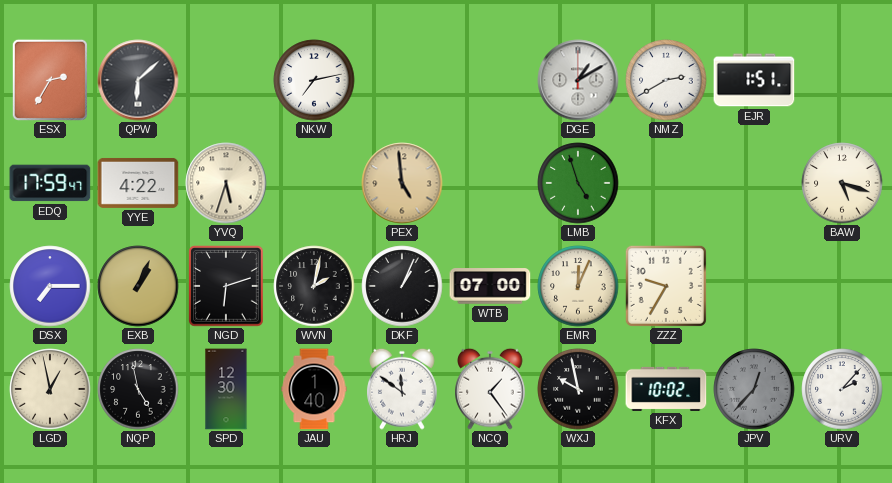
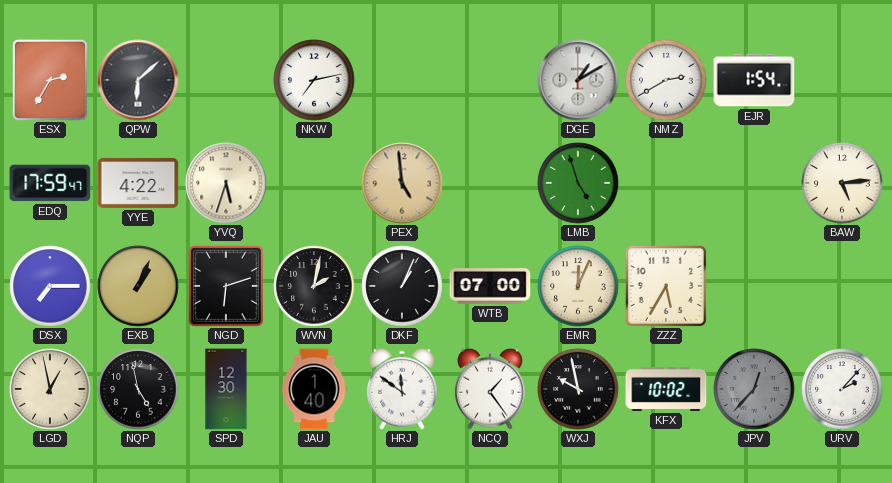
EJR: 1:51 -> 1:54 (754, 80)
BAW: 5:18 -> 5:14 (842, 183)
ZZZ: 9:35 -> 5:35 (666, 286)
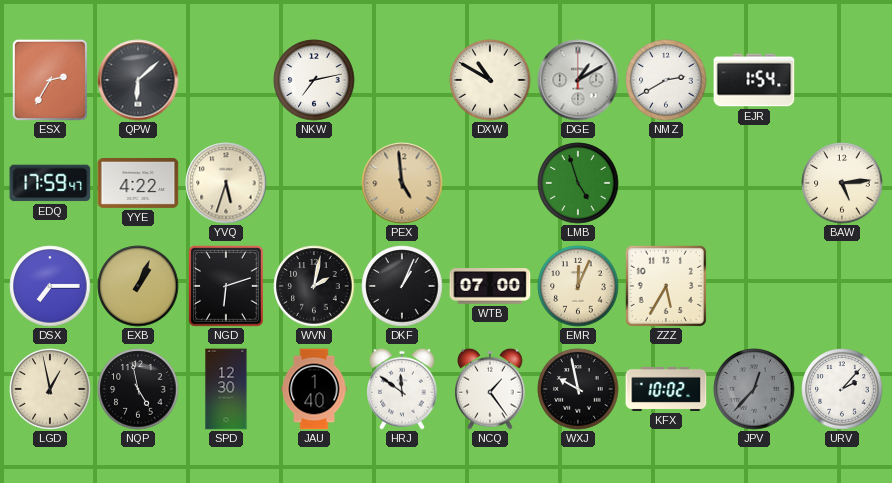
DXW: none -> 10:50 (490, 80)
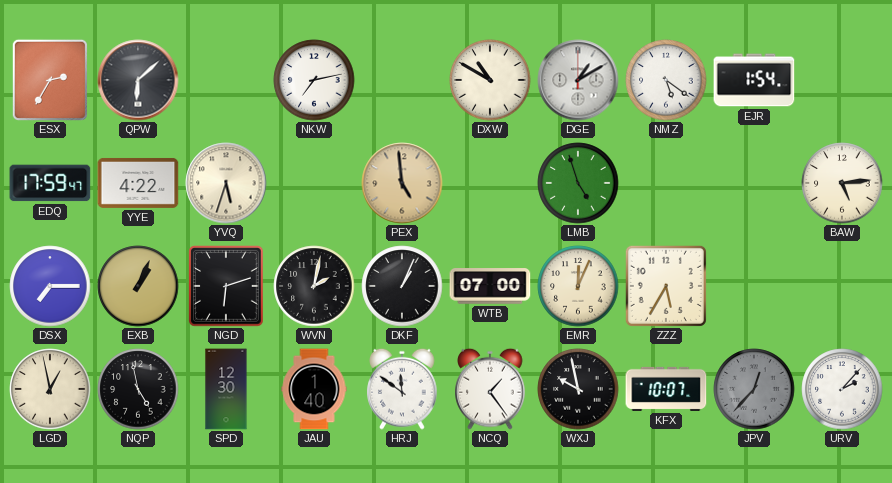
NMZ: 2:40 -> 5:21 (666, 80)
KFX: 10:02 -> 10:07 (666, 389)
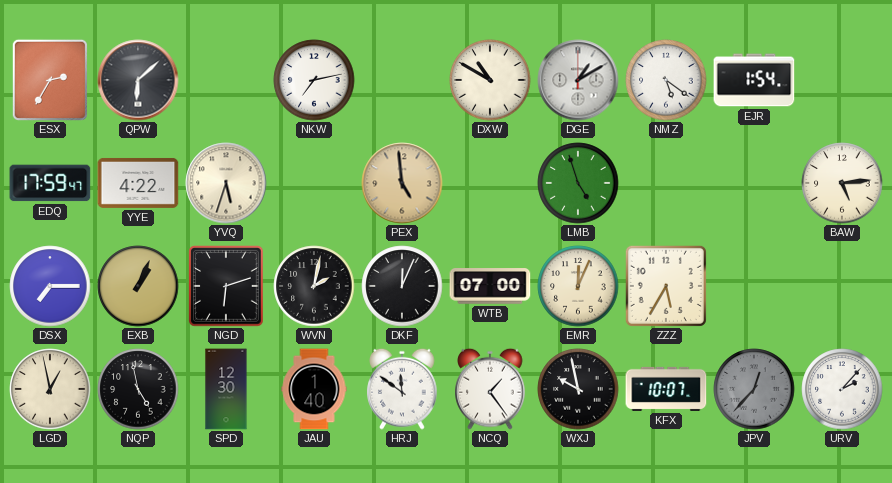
DKF: 1:04 -> 12:04 (402, 286)
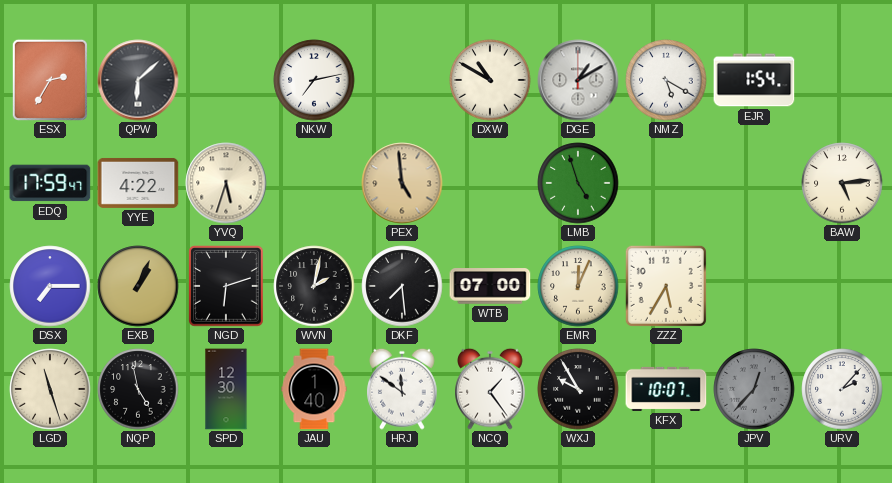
NMZ: 5:21 -> 5:20 (666, 80)
DKF: 12:04 -> 7:29 (402, 286)
LGD: 12:58 -> 11:27 (50, 389)
WXJ: 9:58 -> 9:55 (578, 389)
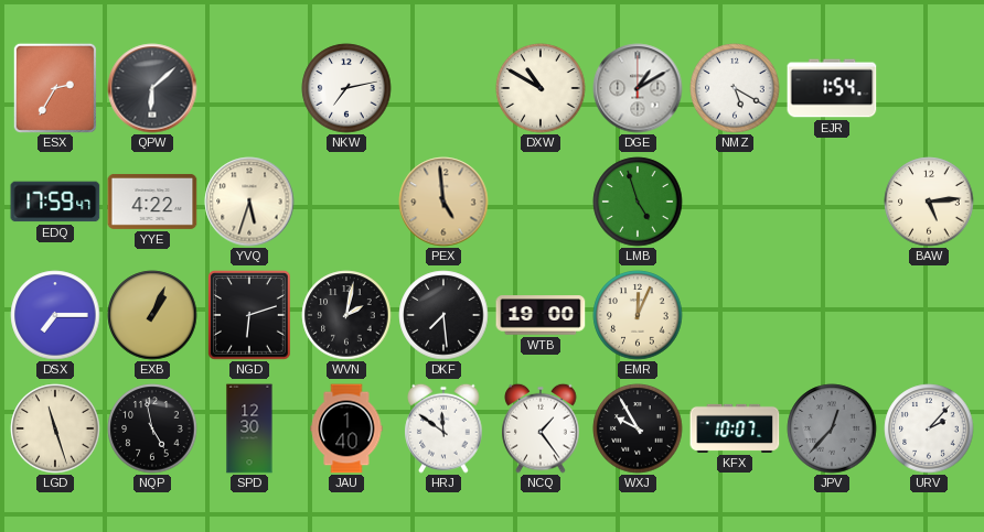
WTB: 07:00 -> 19:00 (541, 315)
ZZZ: 5:35 -> none (666, 286)
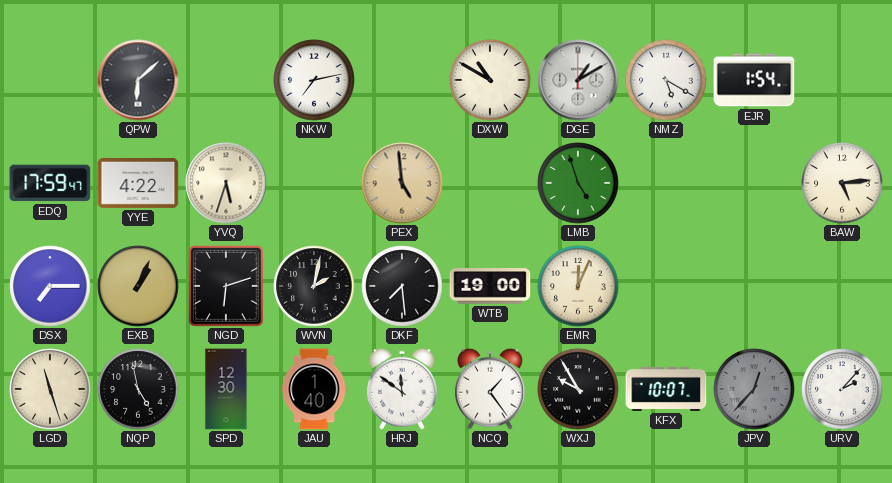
ESX: 2:35 -> none (55, 88)
